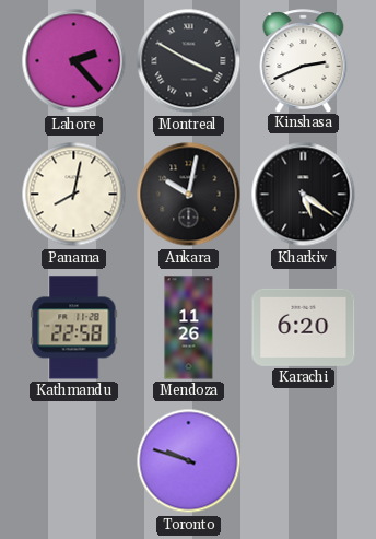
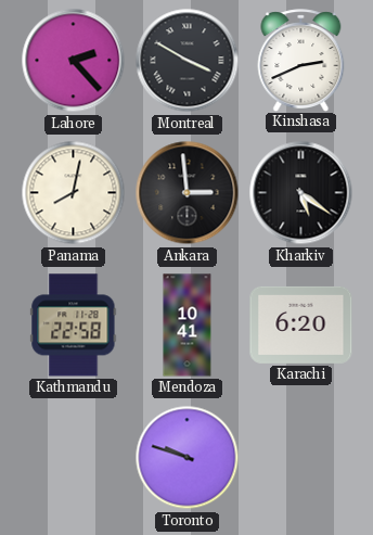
Ankara: 10:02 -> 2:59 (188, 193)
Mendoza: 11:26 -> 10:41 (188, 326)
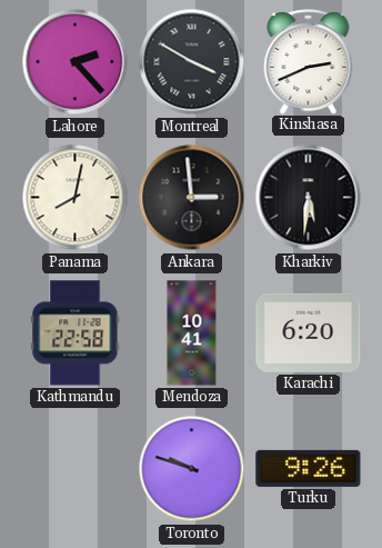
Kharkiv: 5:21 -> 5:31 (309, 198)
Turku: none -> 9:26 (309, 468)
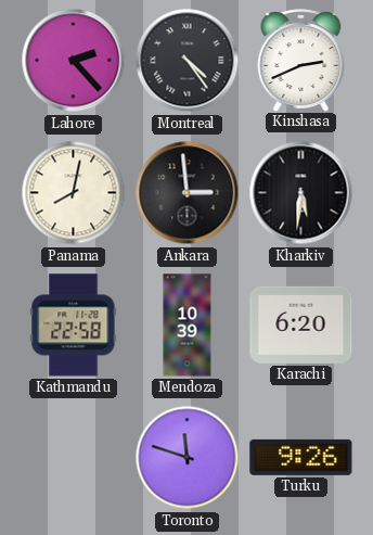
Montreal: 3:50 -> 4:24 (188, 61)
Mendoza: 10:41 -> 10:39 (188, 326)
Toronto: 9:48 -> 11:48 (188, 458)
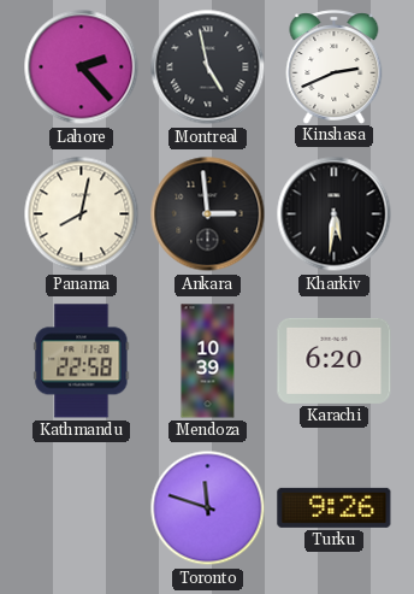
Montreal: 4:24 -> 4:58 (208, 67)
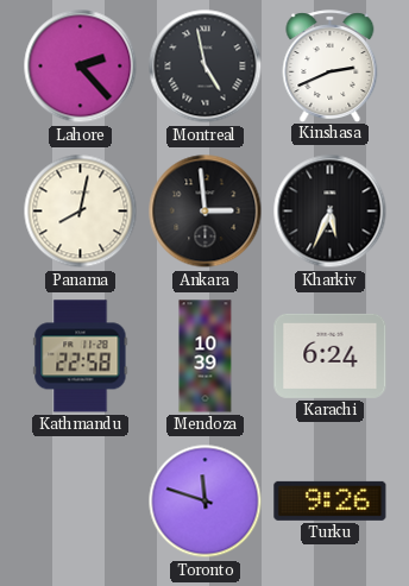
Kharkiv: 5:31 -> 5:34 (331, 212)
Karachi: 6:20 -> 6:24 (331, 355)
